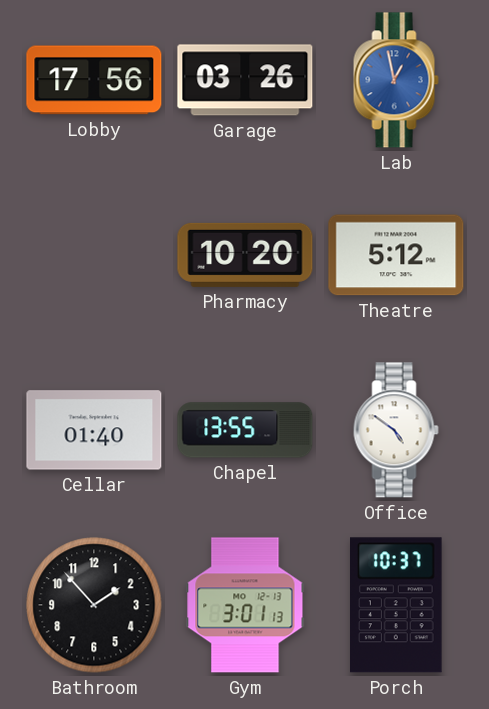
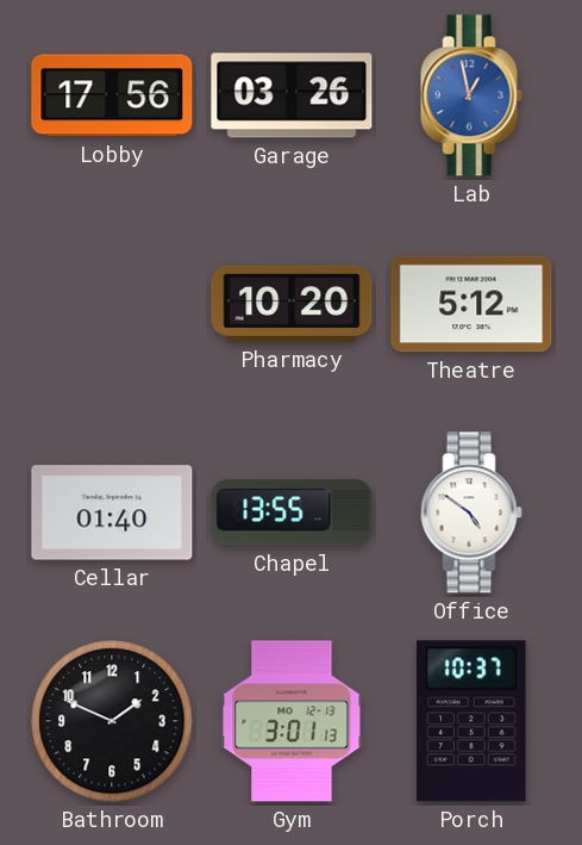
Bathroom: 1:53 -> 1:49 (112, 721)
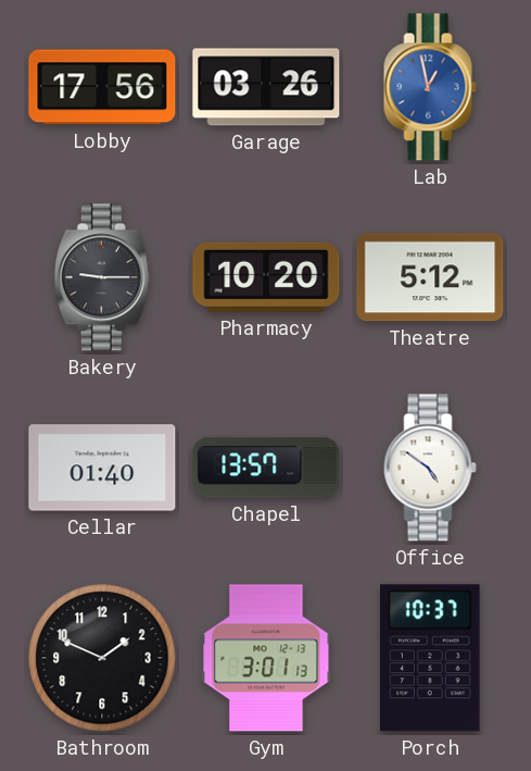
Bakery: none -> 9:15 (102, 277)
Chapel: 13:55 -> 13:57 (266, 468)
